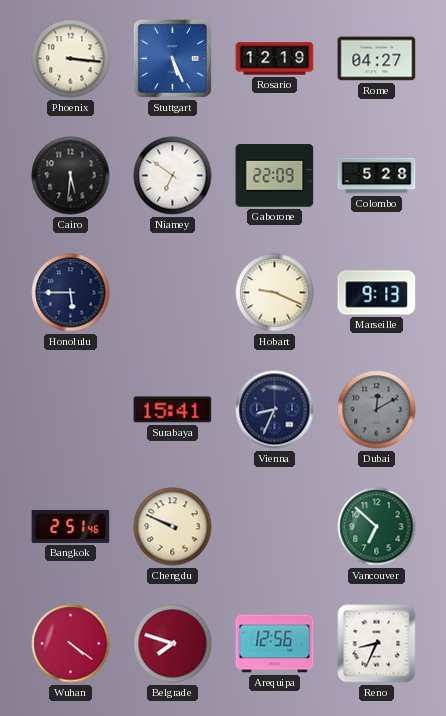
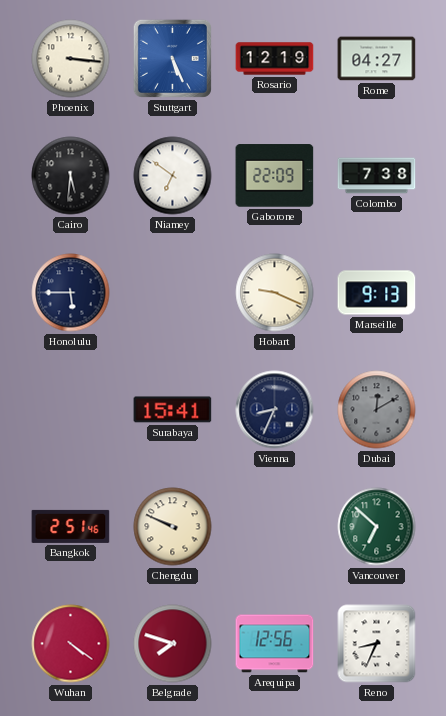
Colombo: 5:28 -> 7:38 (377, 176)
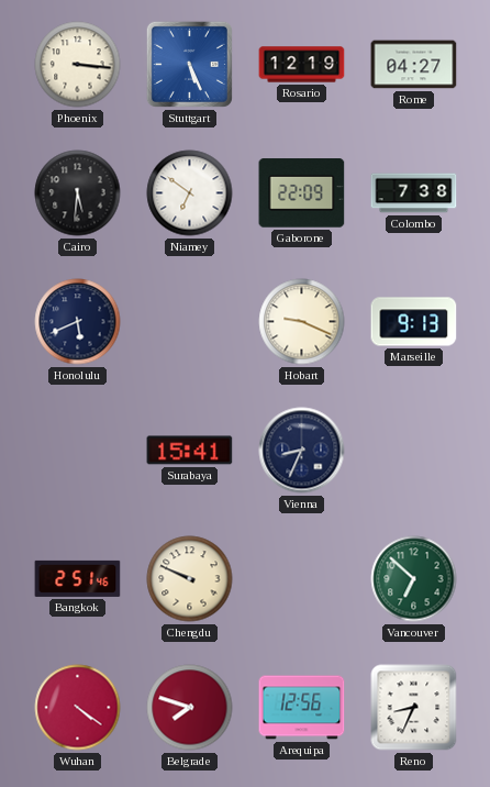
Honolulu: 5:45 -> 5:41 (78, 322)
Dubai: 12:10 -> none (377, 410)
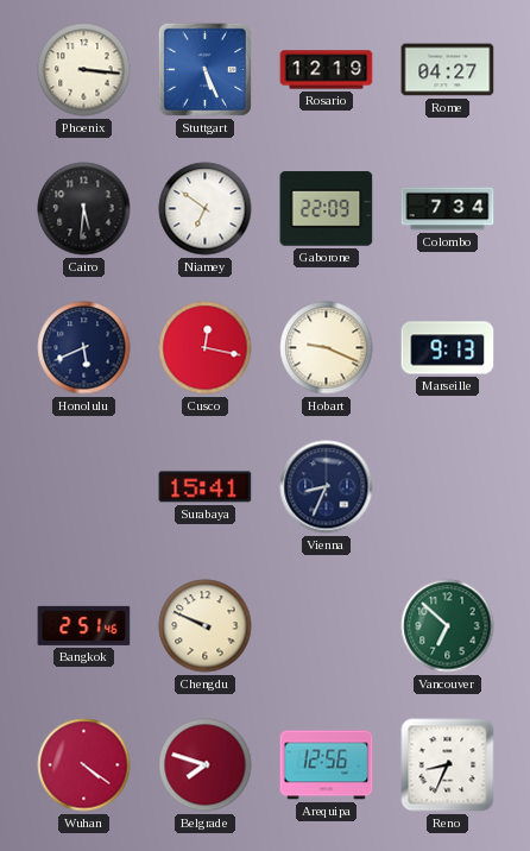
Colombo: 7:38 -> 7:34 (448, 209)
Cusco: none -> 12:17 (206, 348)
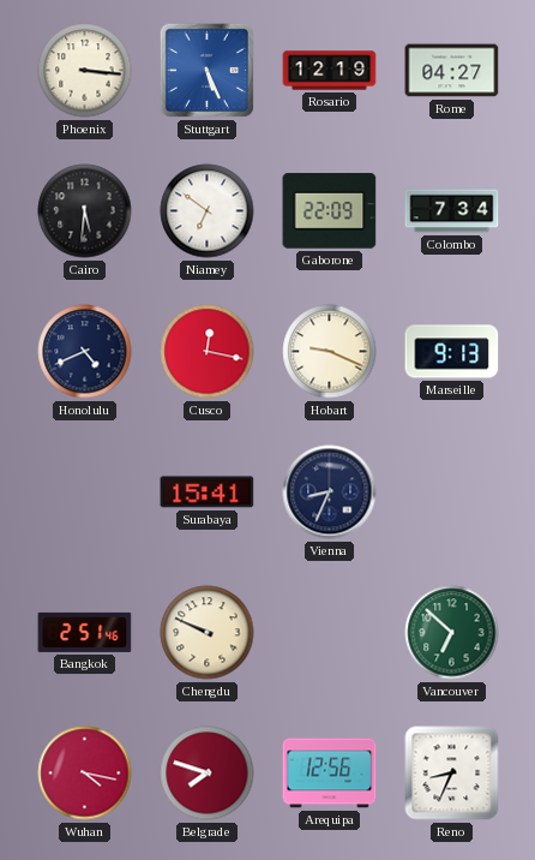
Honolulu: 5:41 -> 4:41 (85, 352)
Wuhan: 4:21 -> 4:17 (85, 774)
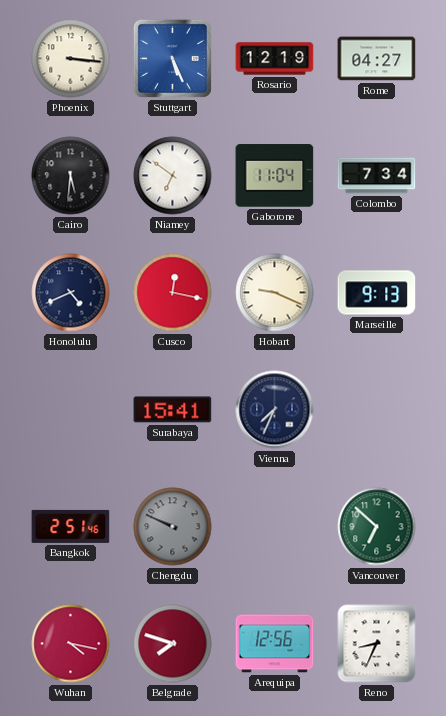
Gaborone: 22:09 -> 11:04 (275, 176)
Vienna: 8:34 -> 7:34 (275, 410)
Chengdu dial: cream -> grey (173, 527)
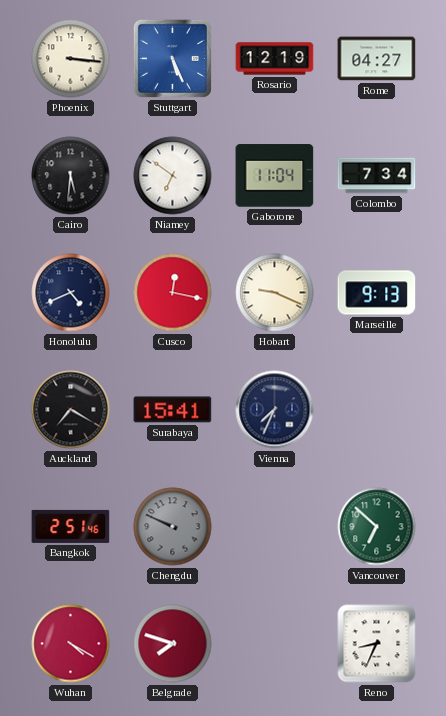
Auckland: none -> 7:20 (71, 410)
Wuhan: 4:17 -> 4:20 (71, 644)
Arequipa: 12:56 -> none (275, 644)
